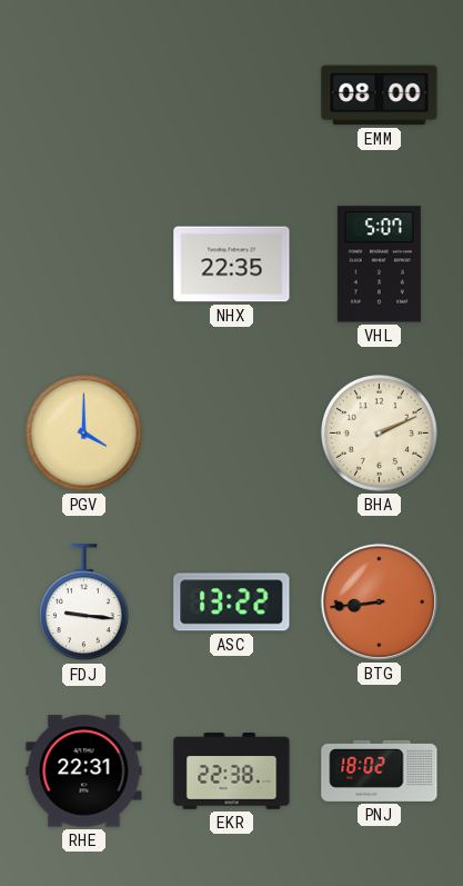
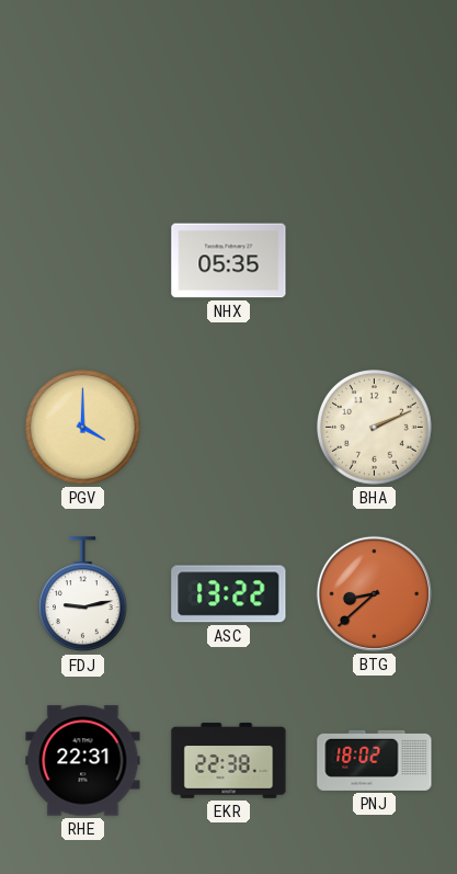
EMM: 08:00 -> none (380, 96)
NHX: 22:35 -> 05:35 (229, 261)
VHL: 5:07 -> none (379, 265)
FDJ: 9:16 -> 9:13 (82, 594)
BTG: 8:44 -> 8:38 (374, 593)
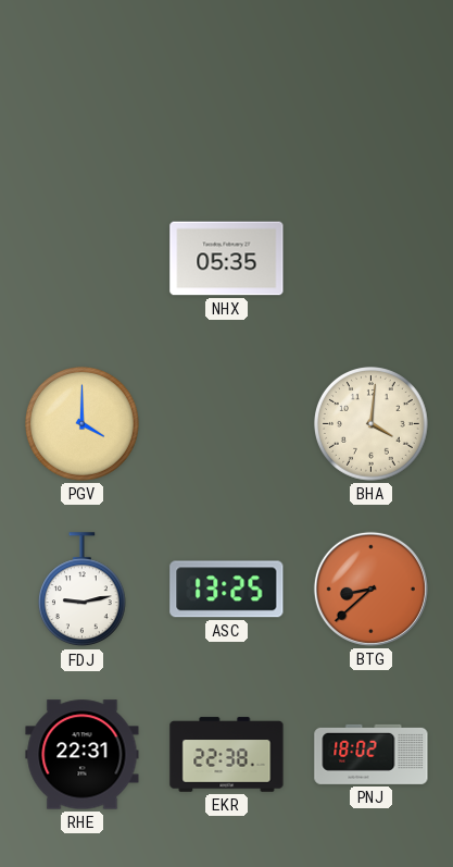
BHA: 2:11 -> 4:01 (372, 424)
ASC: 13:22 -> 13:25 (227, 590)
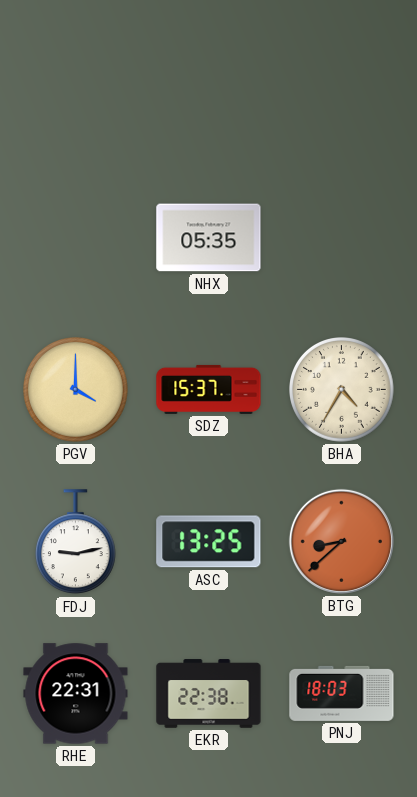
SDZ: none -> 15:37 (209, 389)
BHA: 4:01 -> 4:35 (342, 390)
PNJ: 18:02 -> 18:03 (342, 693)
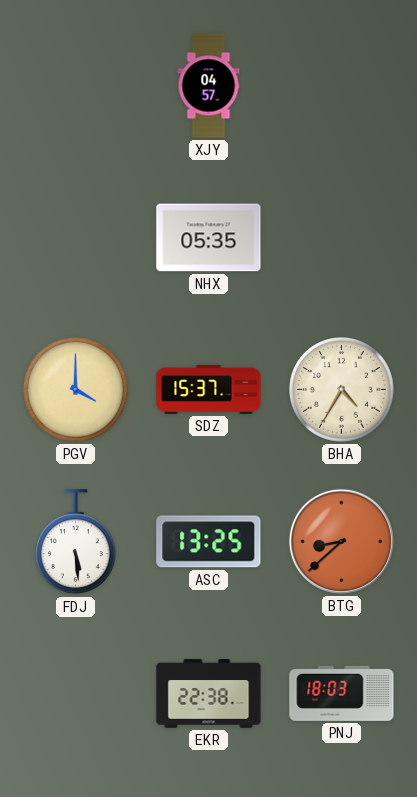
XJY: none -> 04:57 (209, 86)
FDJ: 9:13 -> 5:29 (75, 542)
RHE: 22:31 -> none (76, 694)
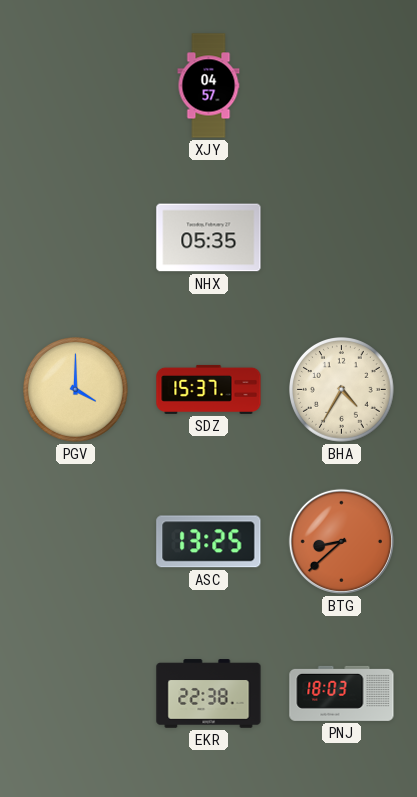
FDJ: 5:29 -> none (75, 542)
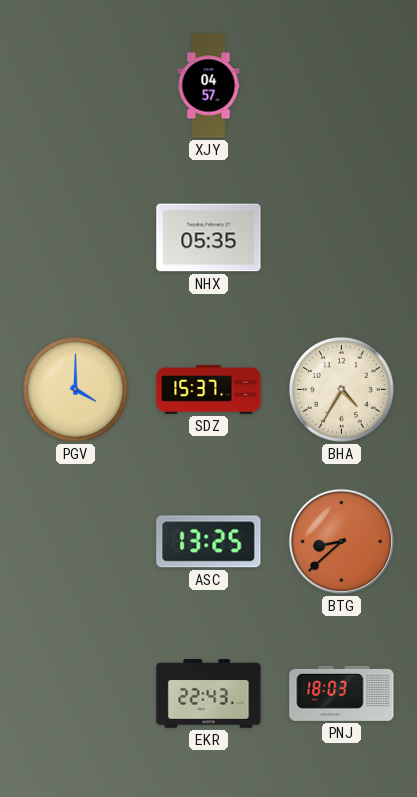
EKR: 22:38 -> 22:43 (209, 694)
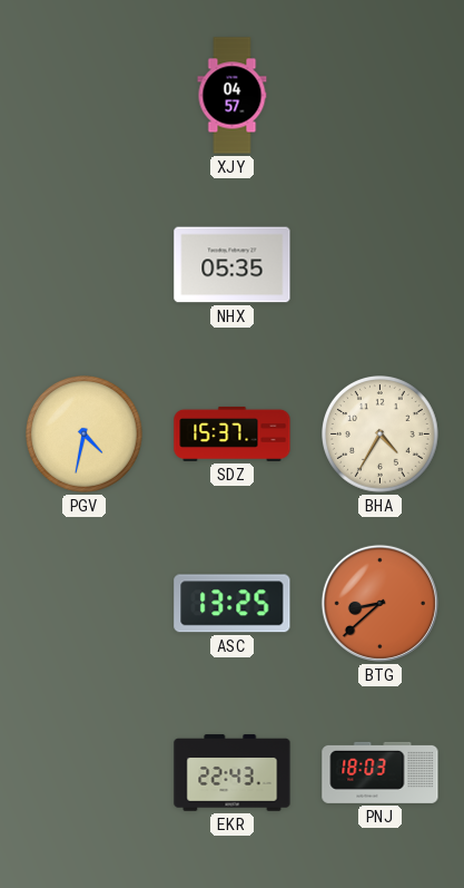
PGV: 4:00 -> 4:32 (85, 435)
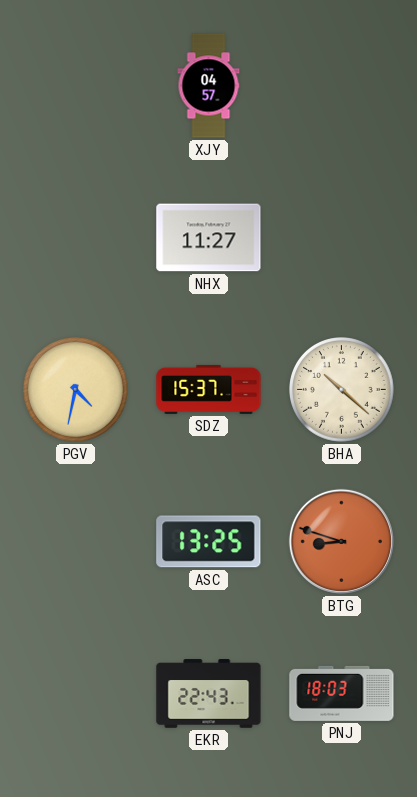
NHX: 05:35 -> 11:27 (209, 238)
BHA: 4:35 -> 10:22 (342, 390)
BTG: 8:38 -> 8:48 (341, 541)
